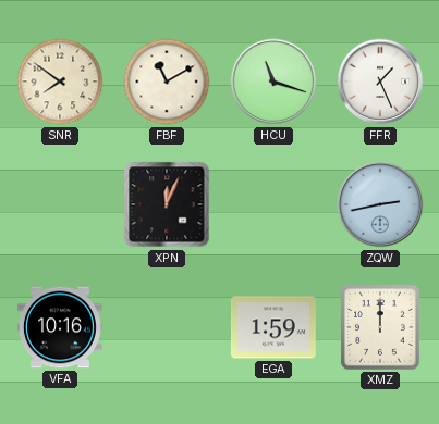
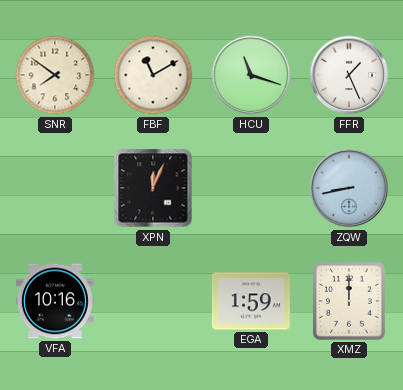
ZQW: 2:43 -> 8:43 (349, 188)
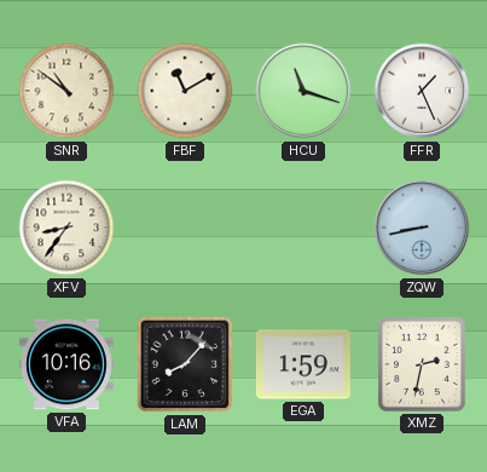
SNR: 7:51 -> 10:51 (66, 91)
XFV: none -> 8:36 (66, 228)
XPN: 12:04 -> none (153, 188)
LAM: none -> 8:07 (185, 364)
XMZ: 12:00 -> 2:32 (422, 364)
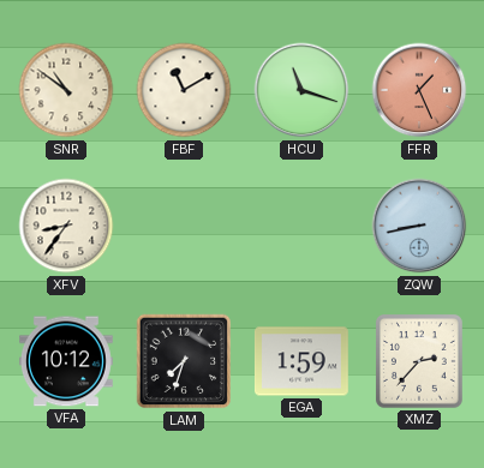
FFR dial: white -> salmon (419, 90)
VFA: 10:16 -> 10:12 (66, 361)
LAM: 8:07 -> 7:33 (184, 361)
XMZ: 2:32 -> 2:37 (419, 361)
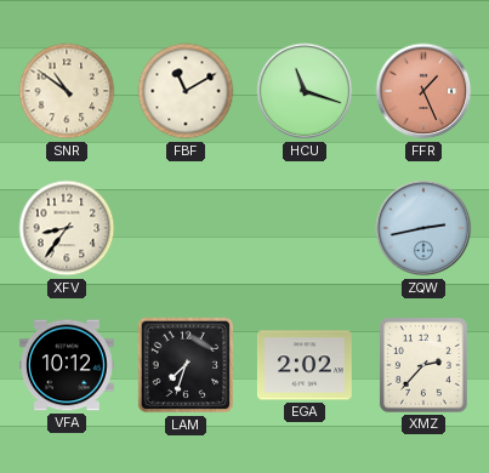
ZQW: 8:43 -> 2:43 (423, 228)
EGA: 1:59 -> 2:02 (305, 365)
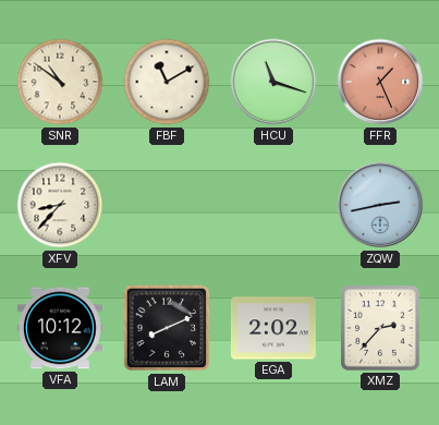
XFV: 8:36 -> 8:37 (60, 205)
LAM: 7:33 -> 8:11 (167, 328)
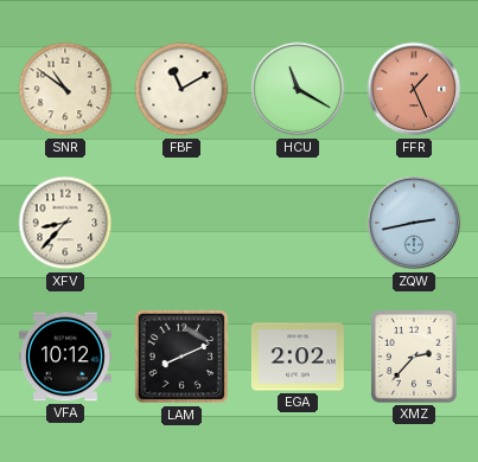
HCU: 11:18 -> 11:20 (298, 89)
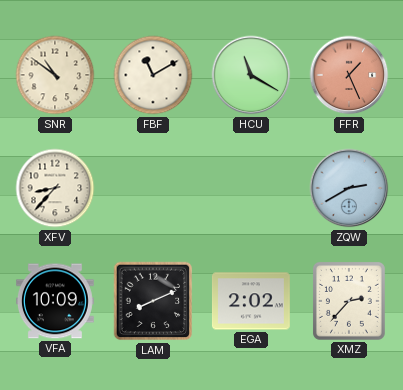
ZQW: 2:43 -> 2:40 (349, 188)
VFA: 10:12 -> 10:09 (55, 301)
